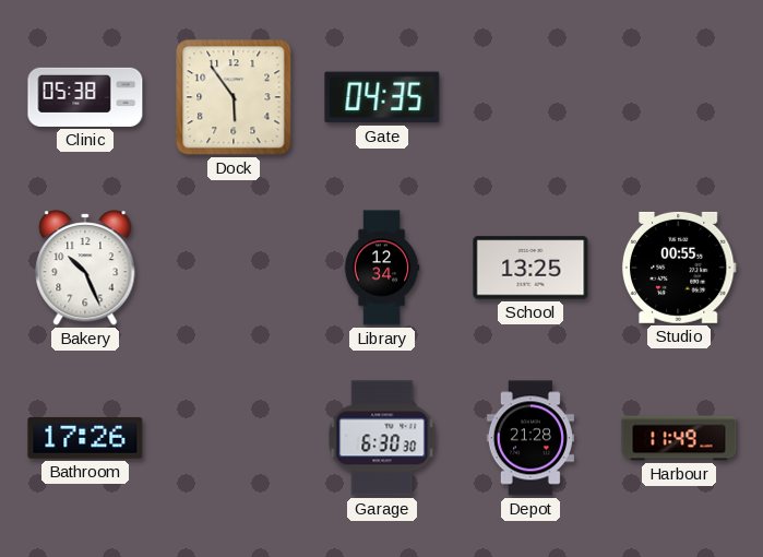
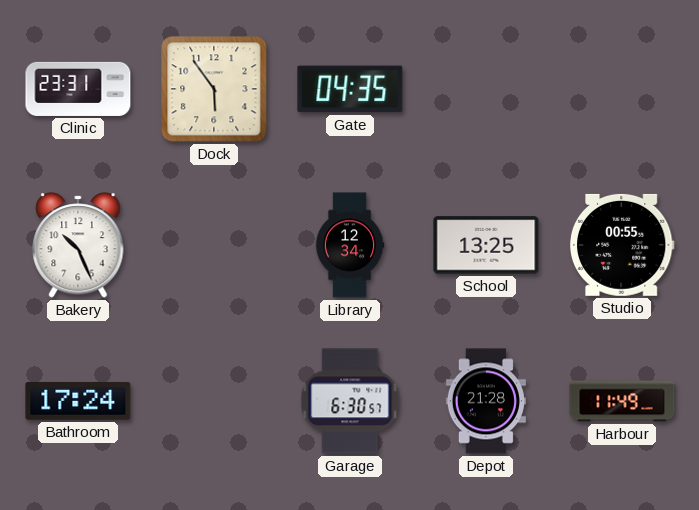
Clinic: 05:38 -> 23:31 (78, 89)
Bathroom: 17:26 -> 17:24 (78, 401)
Garage: 6:30:30 -> 6:30:57 (350, 401)
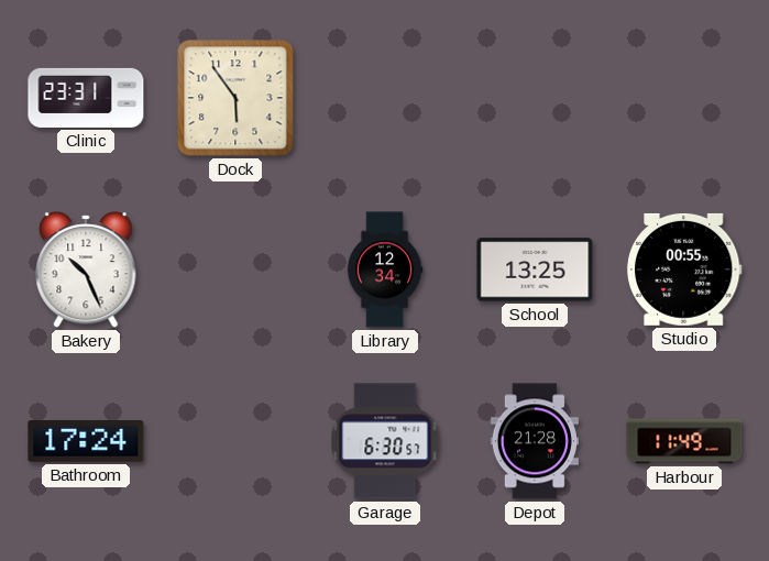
Gate: 04:35 -> none (350, 89)
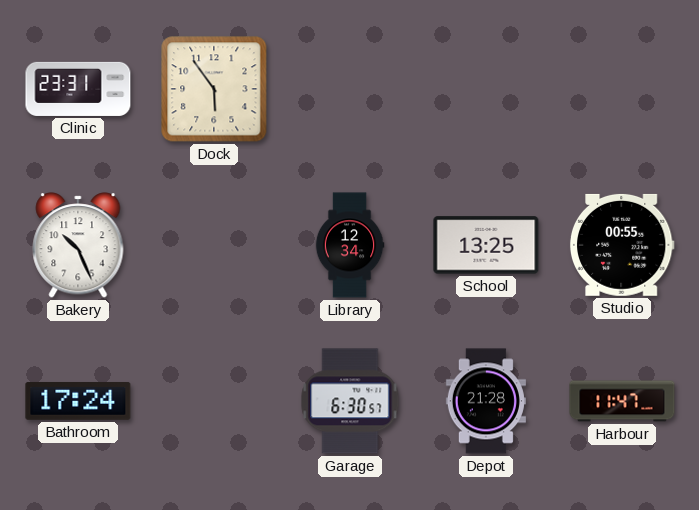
Harbour: 11:49 -> 11:47 (622, 401)
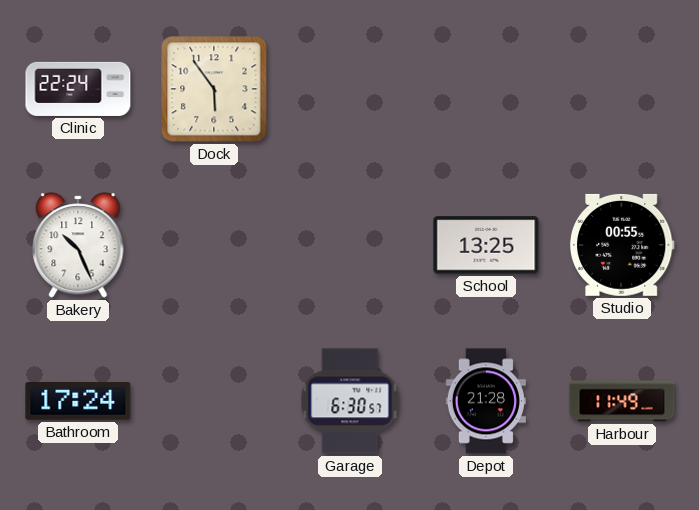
Clinic: 23:31 -> 22:24 (78, 89)
Library: 12:34 -> none (350, 245)
Harbour: 11:47 -> 11:49 (622, 401)
